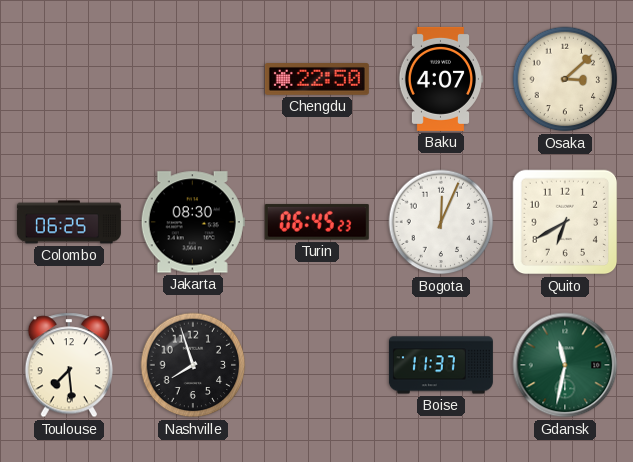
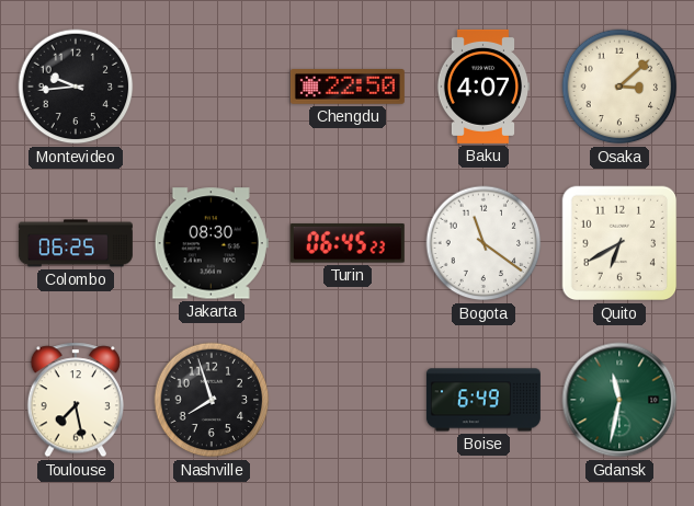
Montevideo: none -> 9:44 (76, 87)
Bogota: 12:04 -> 11:21 (483, 243)
Toulouse: 7:29 -> 7:28 (75, 400)
Boise: 11:37 -> 6:49 (483, 400)
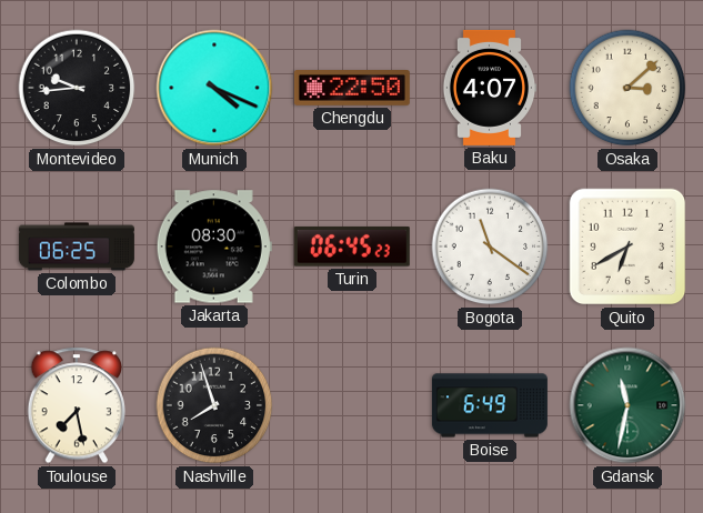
Munich: none -> 4:19 (214, 88)
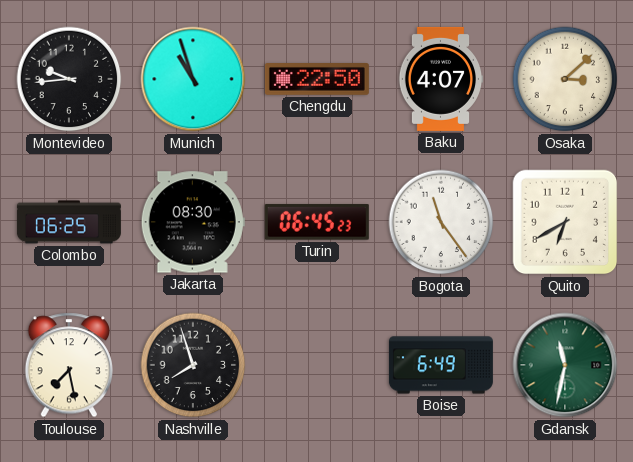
Munich: 4:19 -> 10:57 (193, 79)
Bogota: 11:21 -> 11:24 (441, 222)
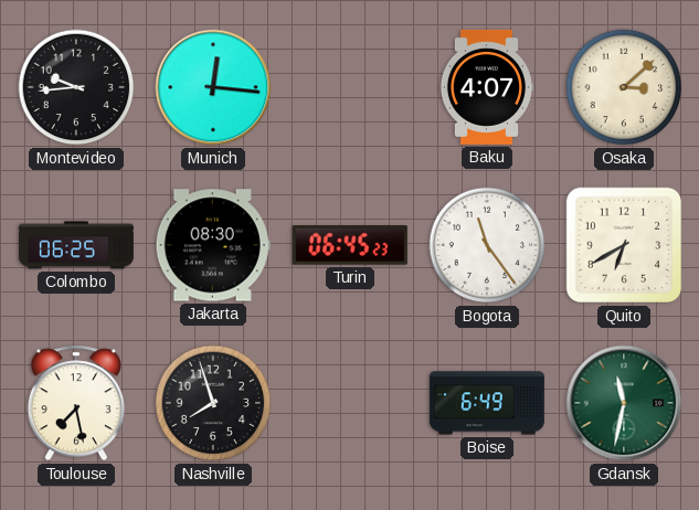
Munich: 10:57 -> 12:16 (213, 87)
Chengdu: 22:50 -> none (317, 80)
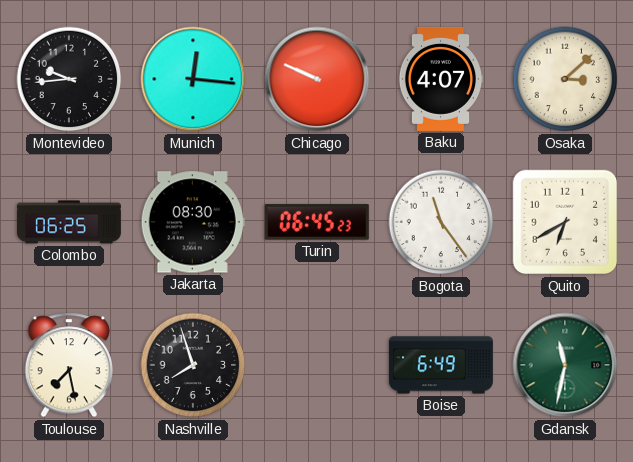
Chicago: none -> 9:49 (317, 79)
